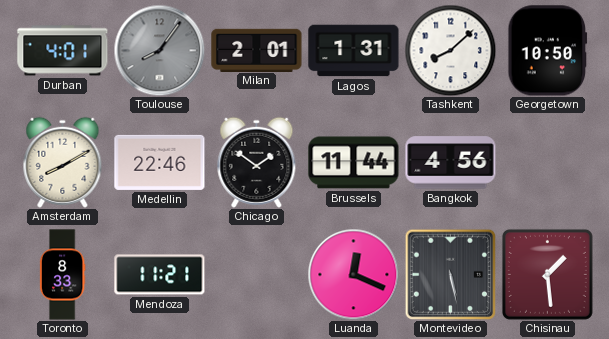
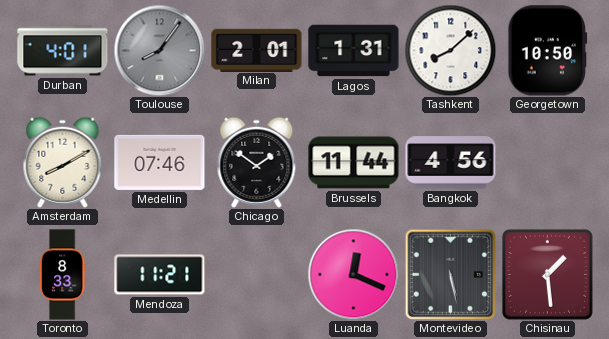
Medellin: 22:46 -> 07:46 (160, 162)
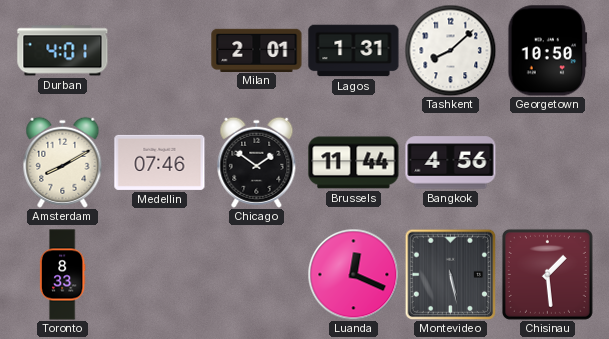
Toulouse: 8:06 -> none (159, 50)
Mendoza: 11:21 -> none (160, 275)
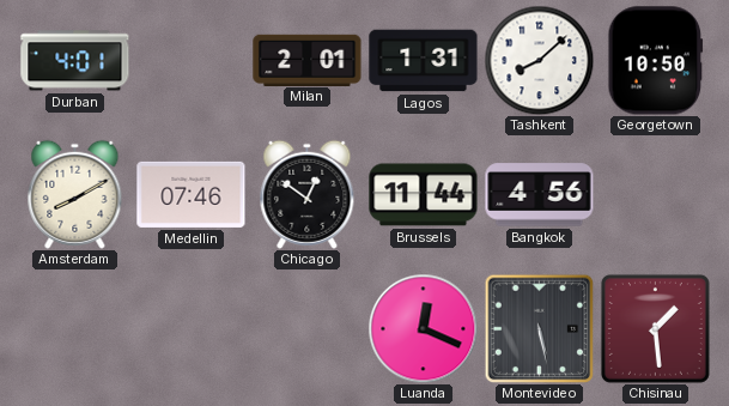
Chicago: 1:51 -> 12:51 (308, 194)
Toronto: 8:33 -> none (62, 275)
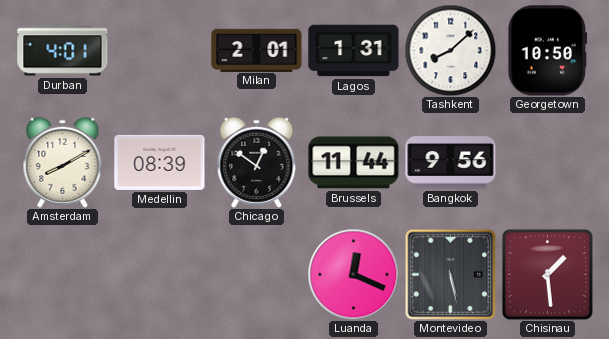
Medellin: 07:46 -> 08:39 (160, 162)
Bangkok: 4:56 -> 9:56 (451, 163)
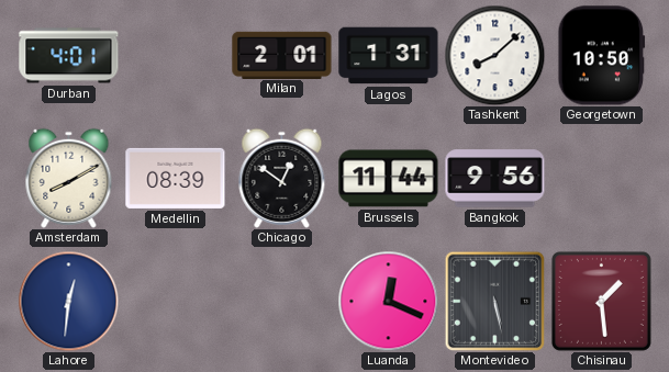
Lahore: none -> 12:31 (68, 301)
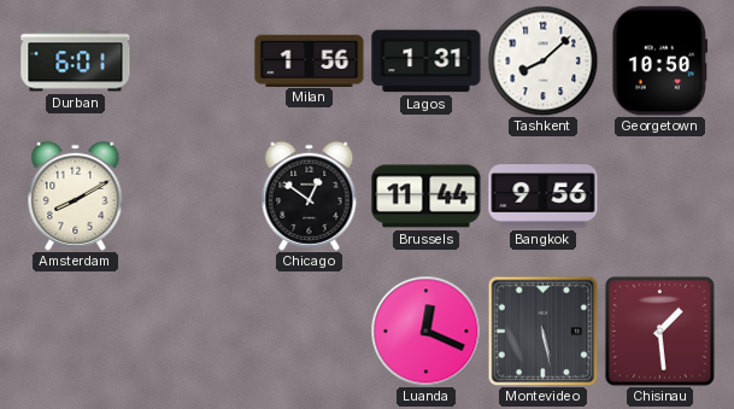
Durban: 4:01 -> 6:01 (76, 62)
Milan: 2:01 -> 1:56 (310, 60)
Medellin: 08:39 -> none (176, 178)
Lahore: 12:31 -> none (68, 301)
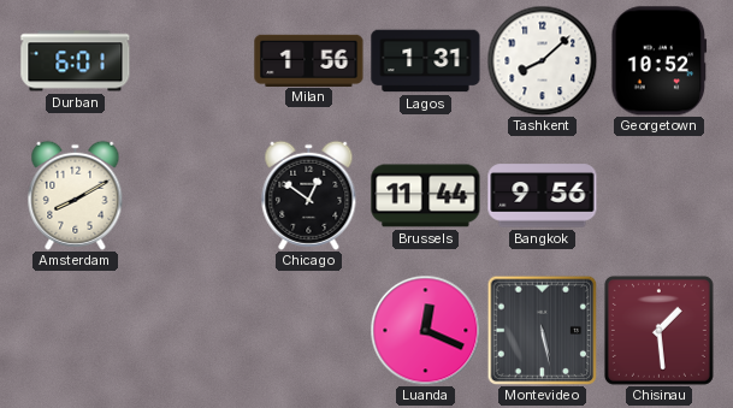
Georgetown: 10:50 -> 10:52 (660, 61)
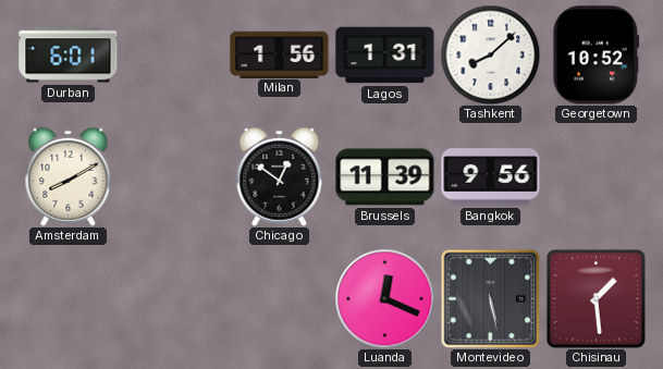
Brussels: 11:44 -> 11:39 (385, 177)
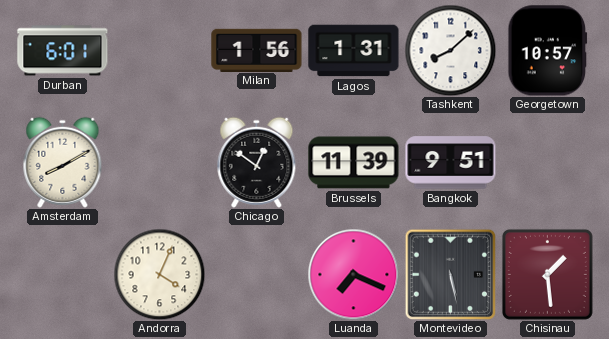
Georgetown: 10:52 -> 10:57 (548, 51)
Bangkok: 9:56 -> 9:51 (451, 163)
Andorra: none -> 4:04 (159, 274)
Luanda: 12:19 -> 7:19 (353, 274)
